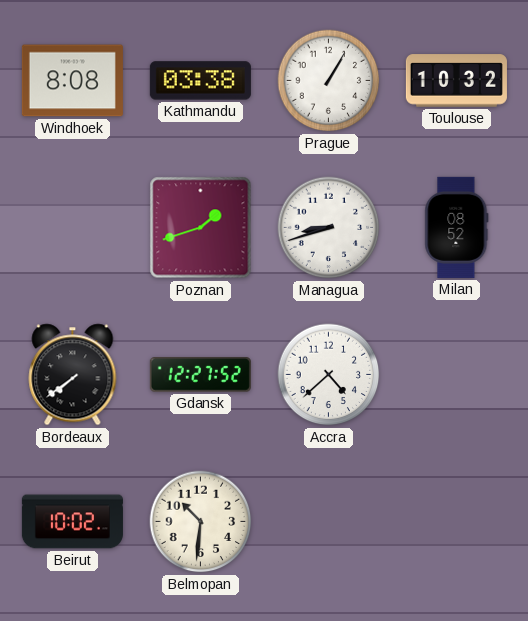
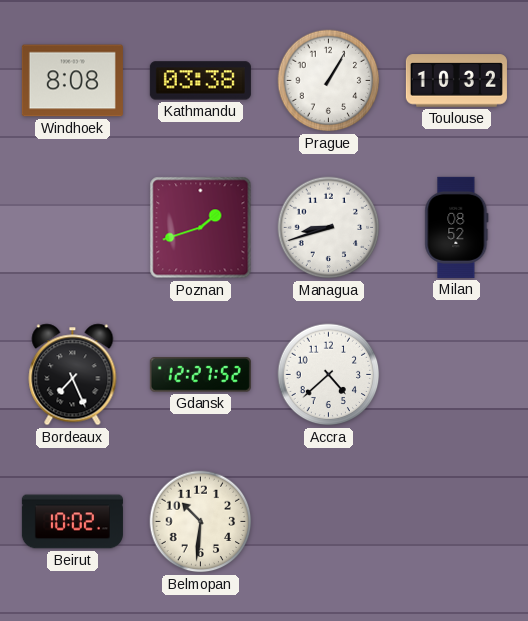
Bordeaux: 7:39 -> 7:26 (73, 375)
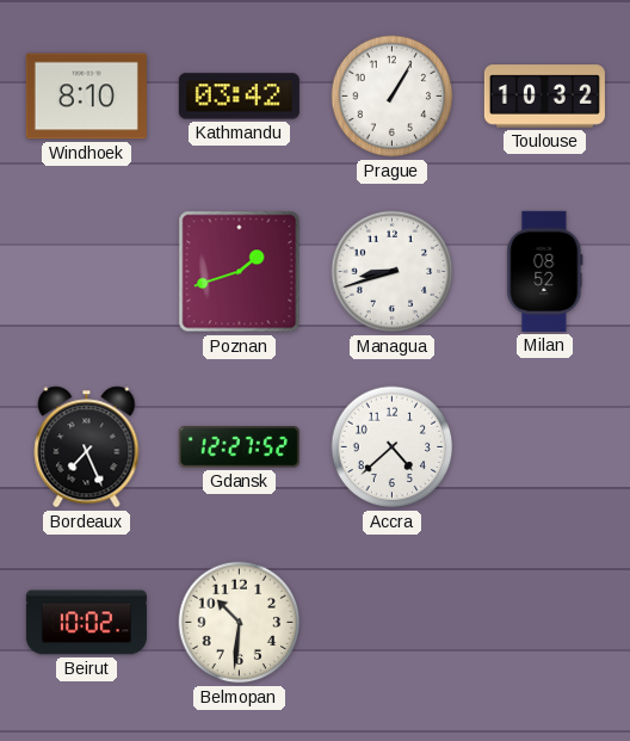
Windhoek: 8:08 -> 8:10 (86, 97)
Kathmandu: 03:38 -> 03:42 (239, 97)
